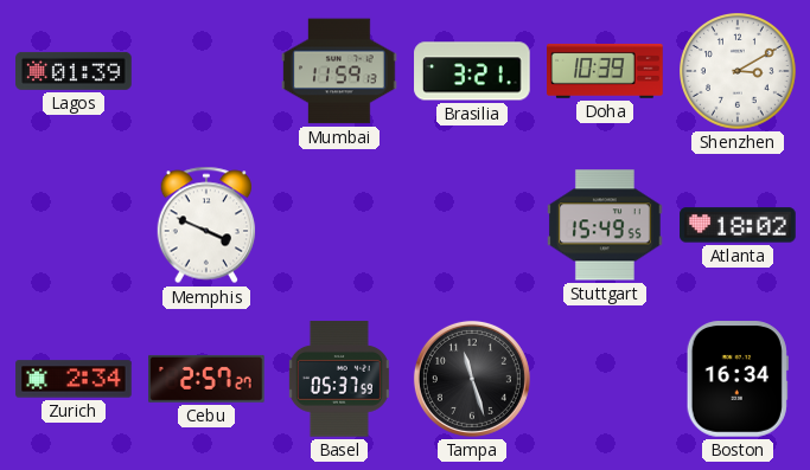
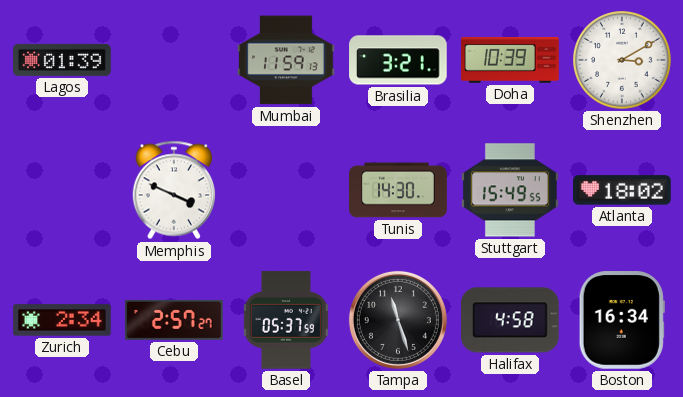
Tunis: none -> 14:30 (398, 190)
Halifax: none -> 4:58 (511, 320)
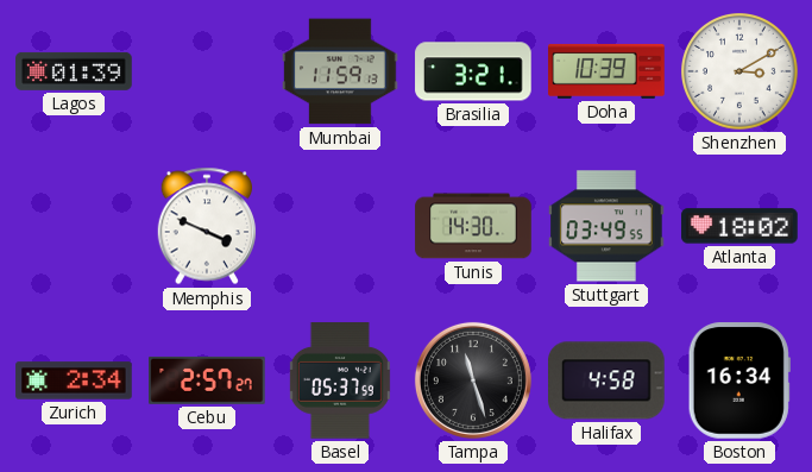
Stuttgart: 15:49 -> 03:49 (606, 226)
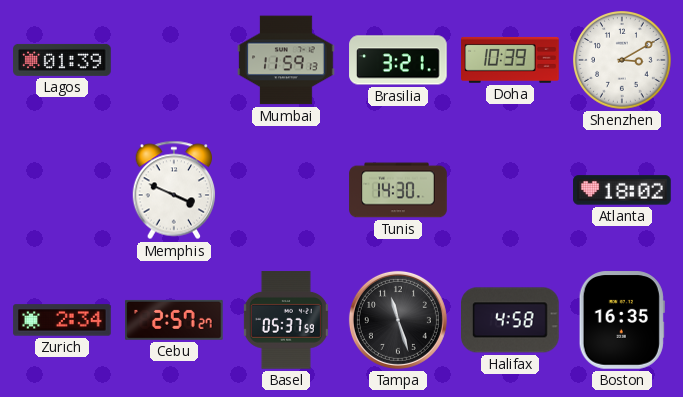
Stuttgart: 03:49 -> none (606, 226)
Boston: 16:34 -> 16:35 (622, 320)
